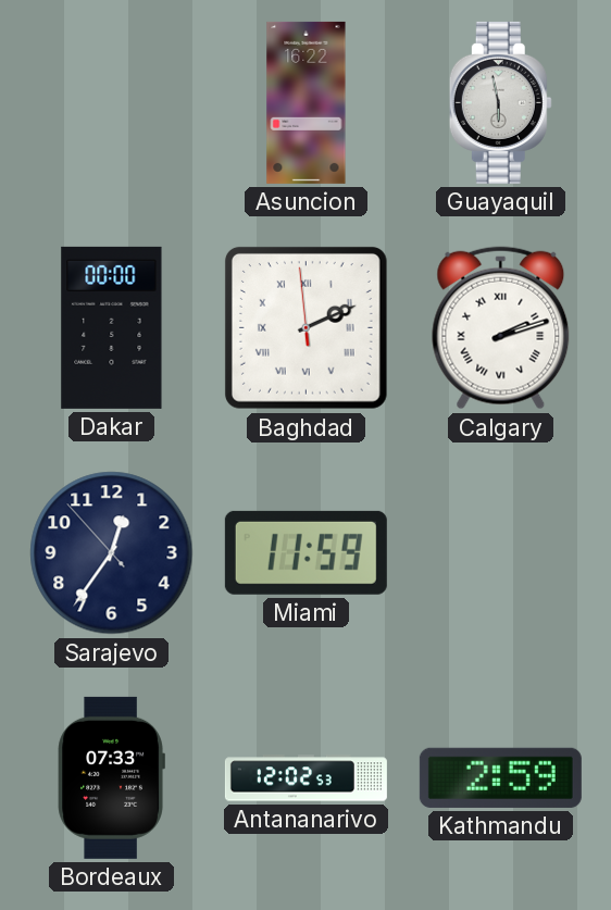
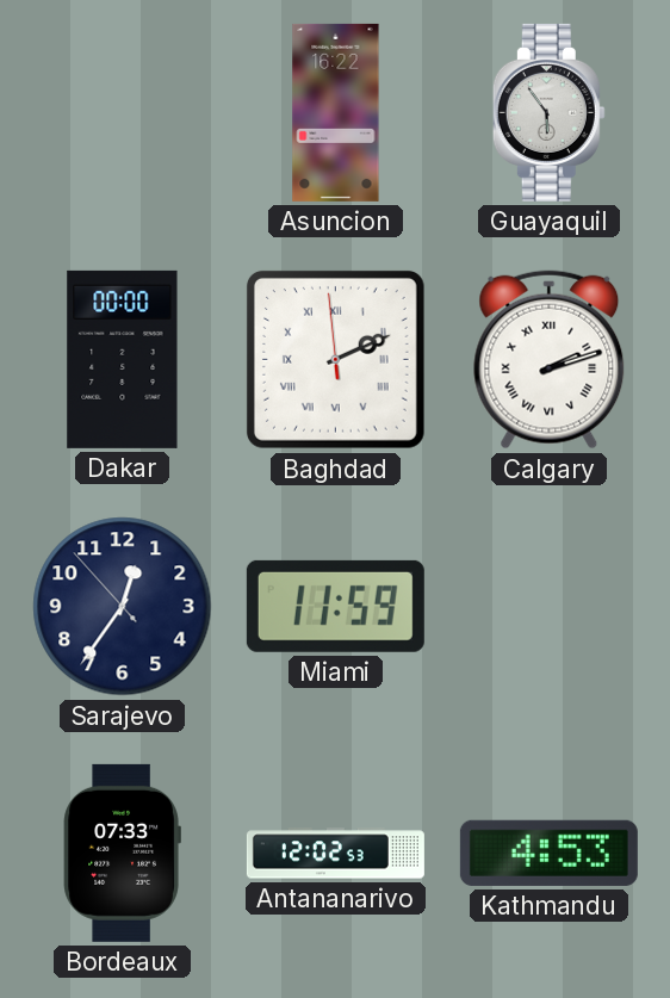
Guayaquil: 5:58 -> 5:54 (548, 112)
Kathmandu: 2:59 -> 4:53 (548, 853)
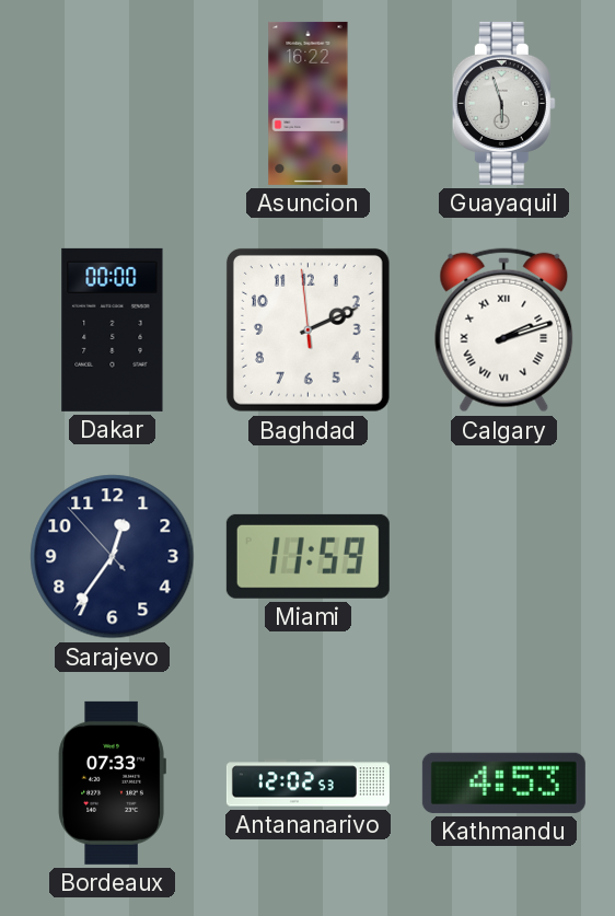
Guayaquil: 5:54 -> 5:57 (503, 103)
Baghdad numerals: Roman -> Arabic (307, 329)
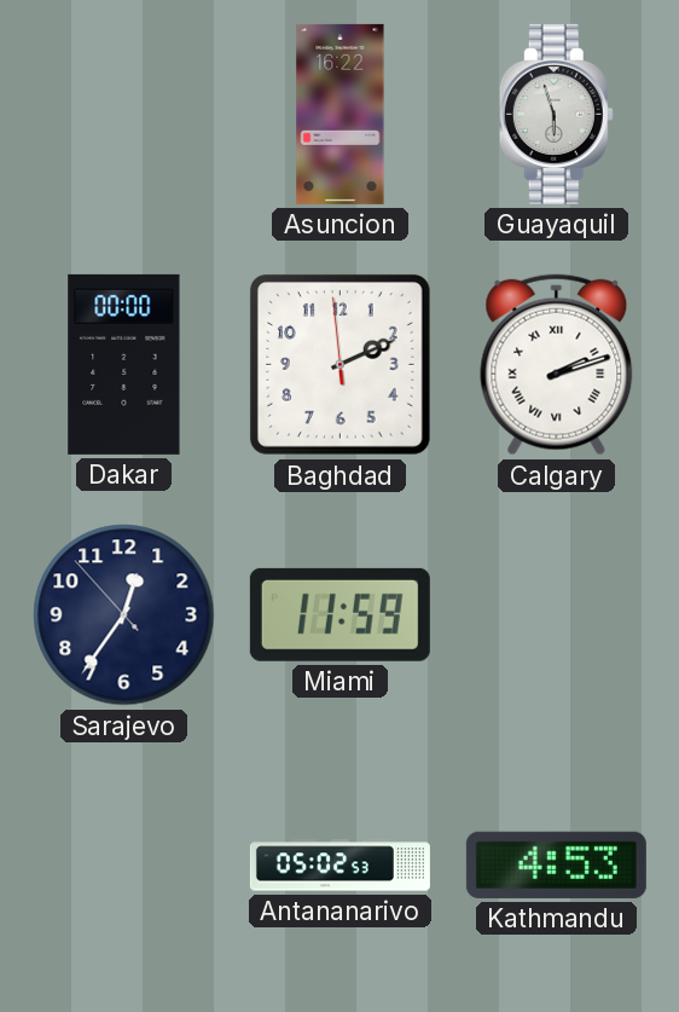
Bordeaux: 07:33 -> none (112, 782)
Antananarivo: 12:02 -> 05:02 (339, 866)
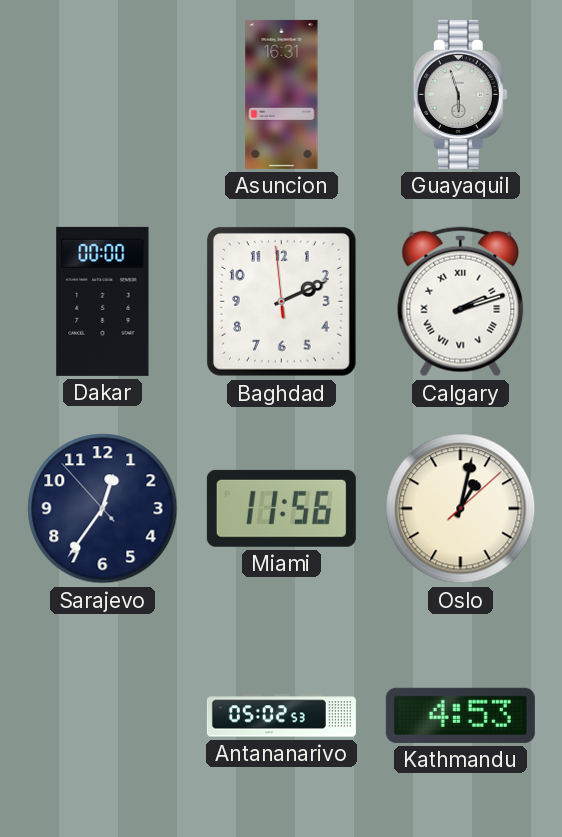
Asuncion: 16:22 -> 16:31 (282, 94)
Miami: 11:59 -> 11:56 (281, 508)
Oslo: none -> 1:02 (461, 509)
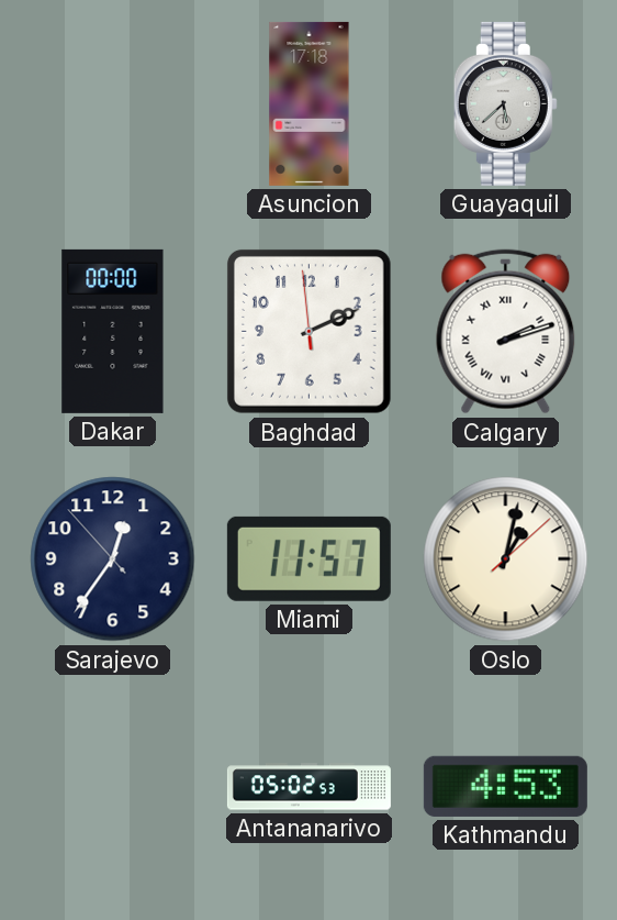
Asuncion: 16:31 -> 17:18 (310, 103)
Guayaquil: 5:57 -> 5:38 (505, 103)
Miami: 11:56 -> 11:57 (308, 558)
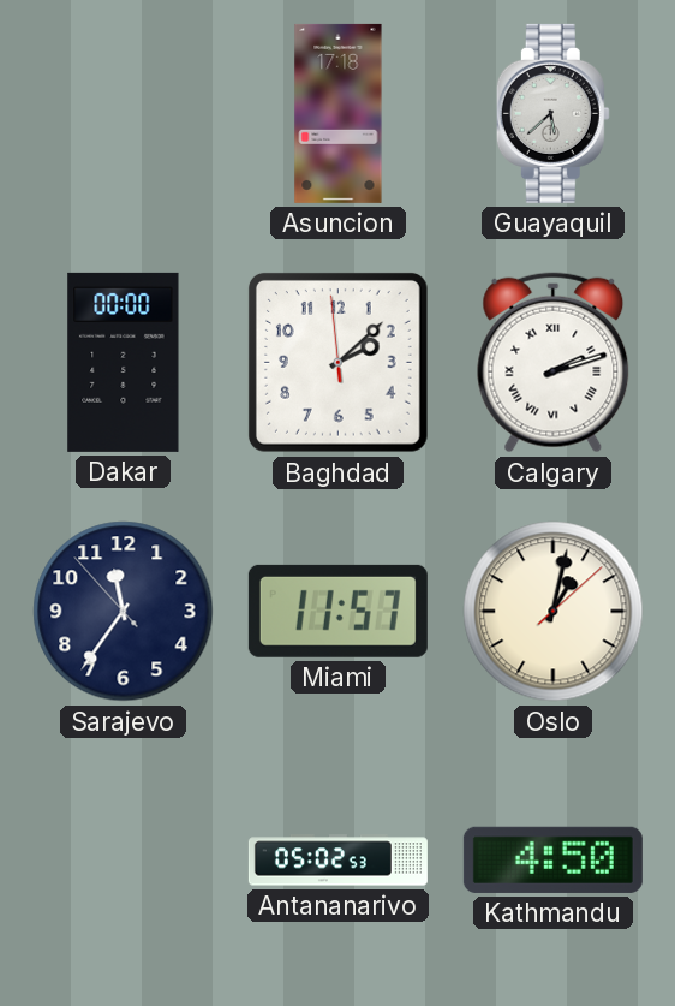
Baghdad: 2:10 -> 2:07 (337, 362)
Sarajevo: 12:35 -> 11:35 (124, 612)
Kathmandu: 4:53 -> 4:50 (552, 859)
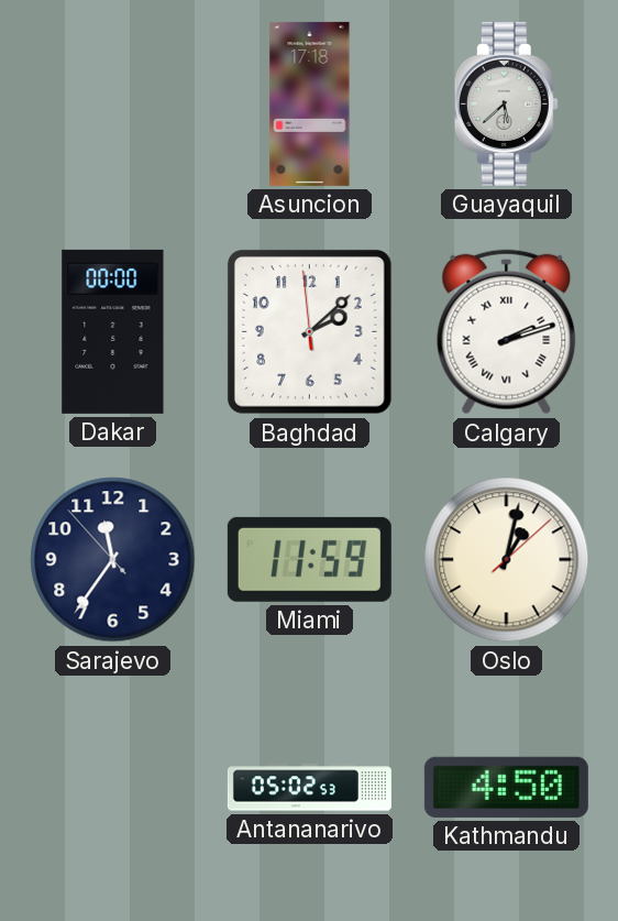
Miami: 11:57 -> 11:59 (309, 559)
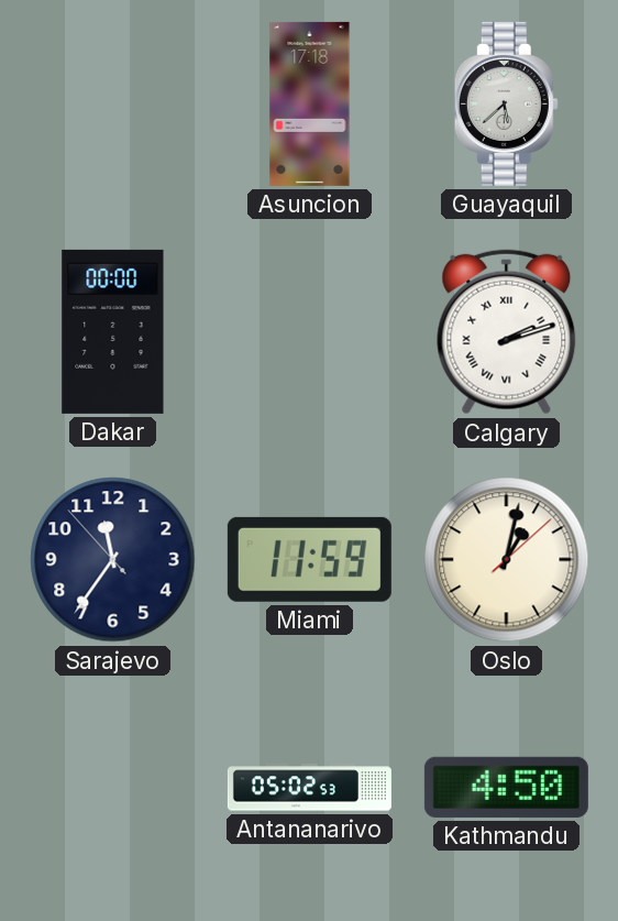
Baghdad: 2:07 -> none (309, 331)
